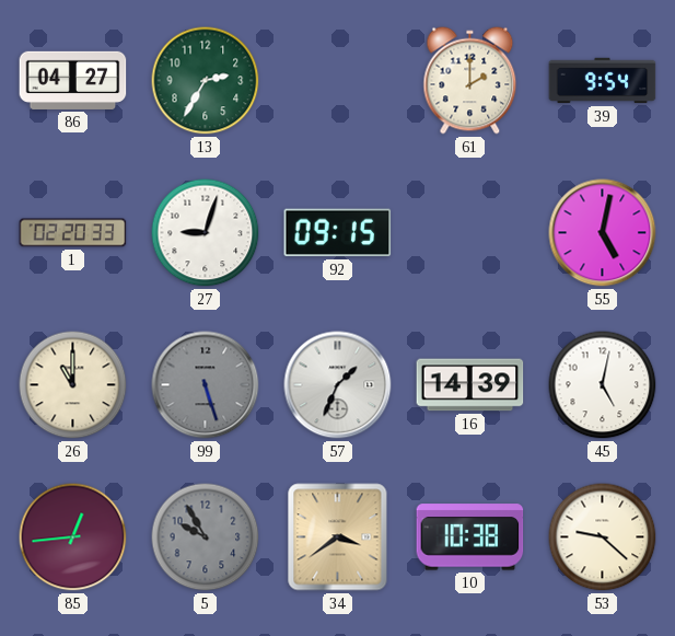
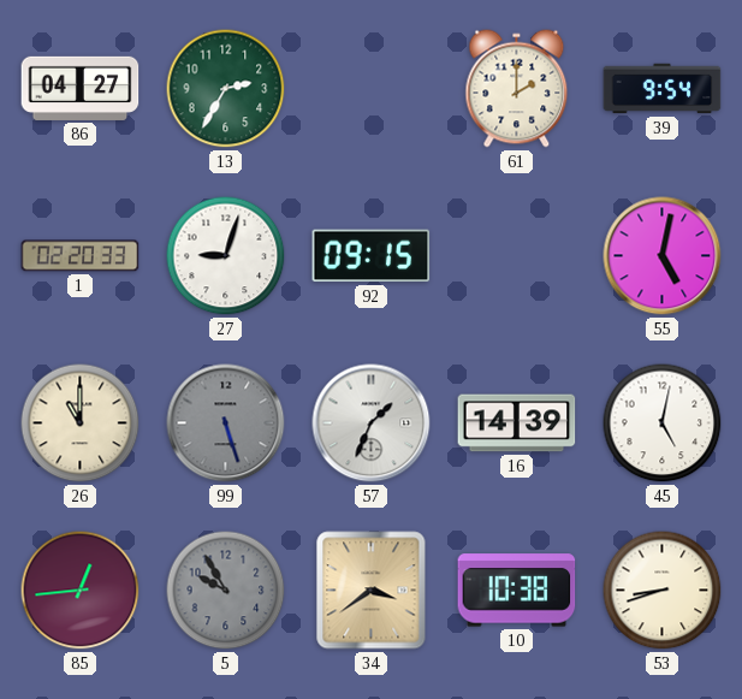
53: 9:22 -> 8:42 (663, 591)
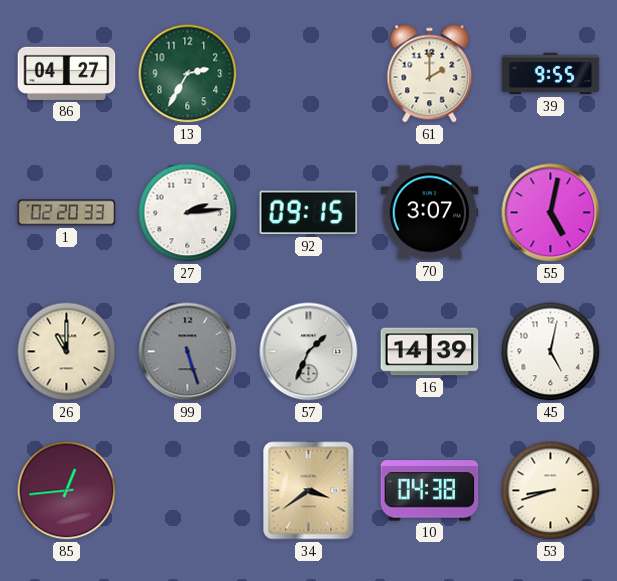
39: 9:54 -> 9:55 (551, 74)
27: 9:03 -> 2:14 (188, 213)
70: none -> 3:07 (430, 213)
5: 9:55 -> none (226, 591)
10: 10:38 -> 04:38 (430, 491)
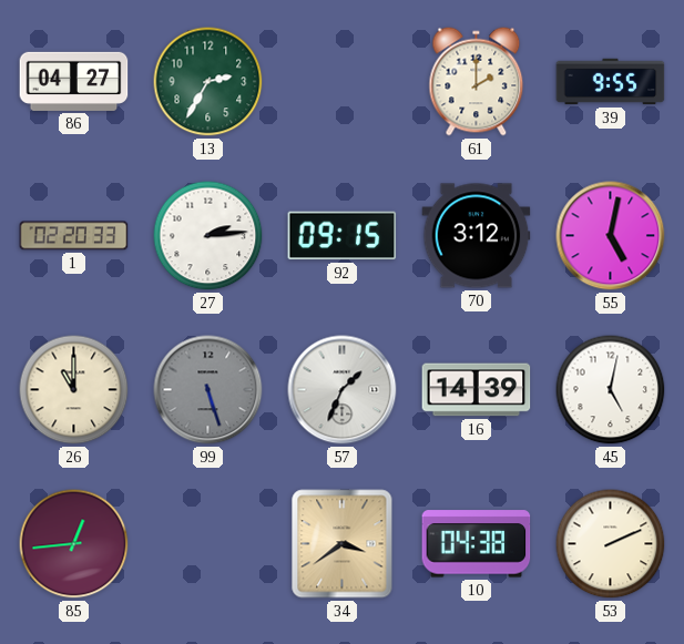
70: 3:07 -> 3:12 (477, 236)
53: 8:42 -> 2:11 (611, 544)
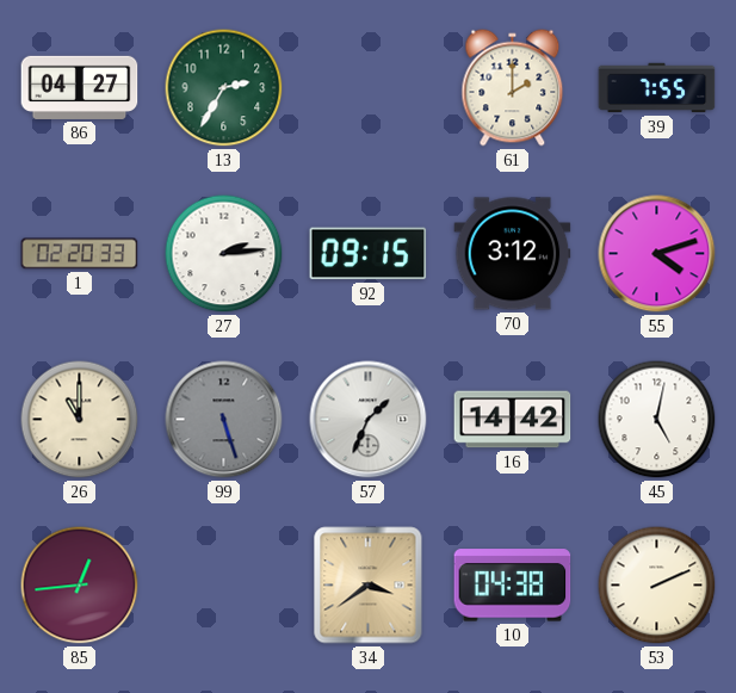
39: 9:55 -> 7:55 (657, 88)
55: 5:02 -> 4:12 (657, 254)
16: 14:39 -> 14:42 (513, 420)
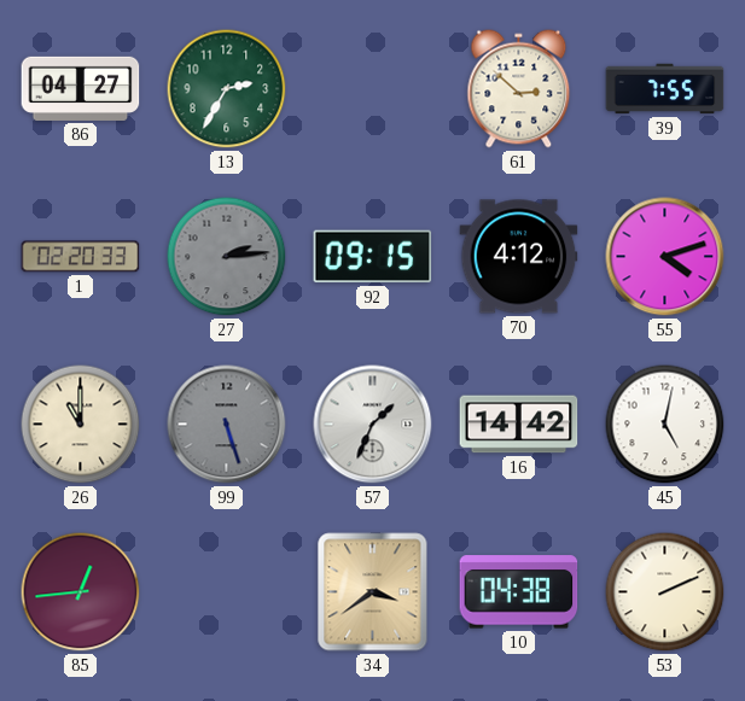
61: 2:00 -> 2:52 (519, 89)
27 dial: white -> grey (227, 257)
70: 3:12 -> 4:12 (519, 257)
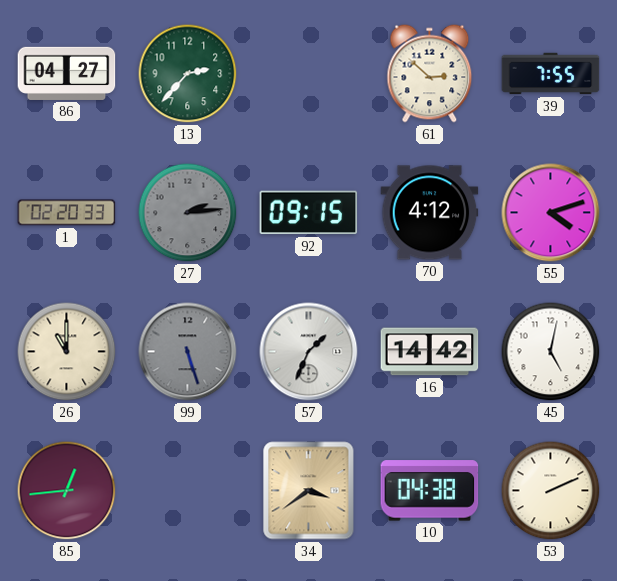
13: 2:35 -> 2:37 (188, 74)
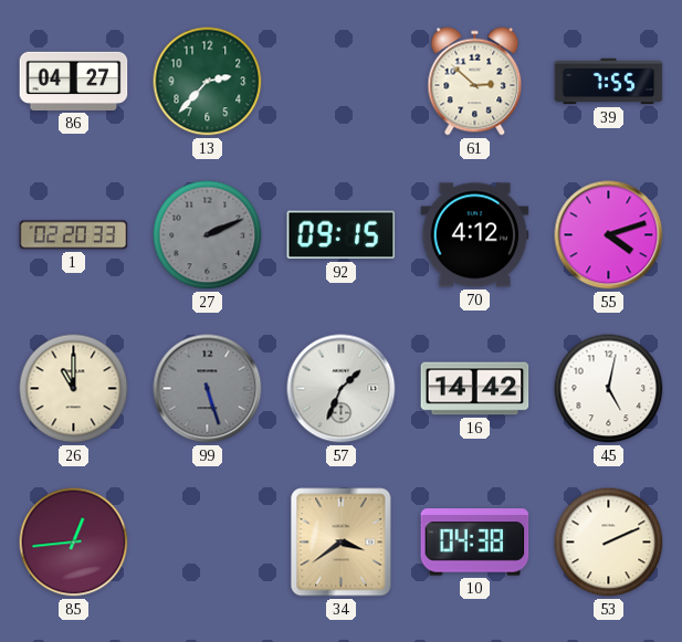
27: 2:14 -> 2:11 (208, 235)
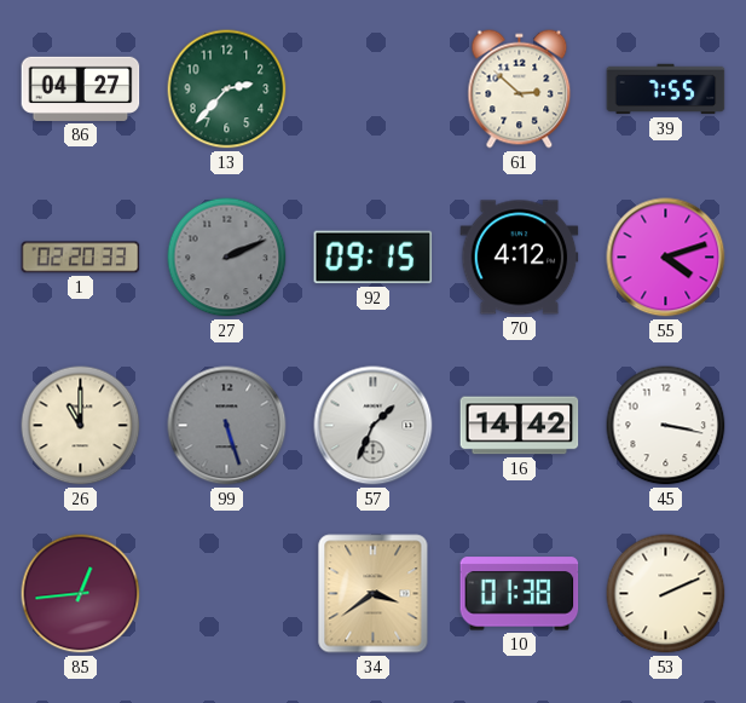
45: 5:02 -> 3:17 (666, 426)
10: 04:38 -> 01:38 (520, 594)
